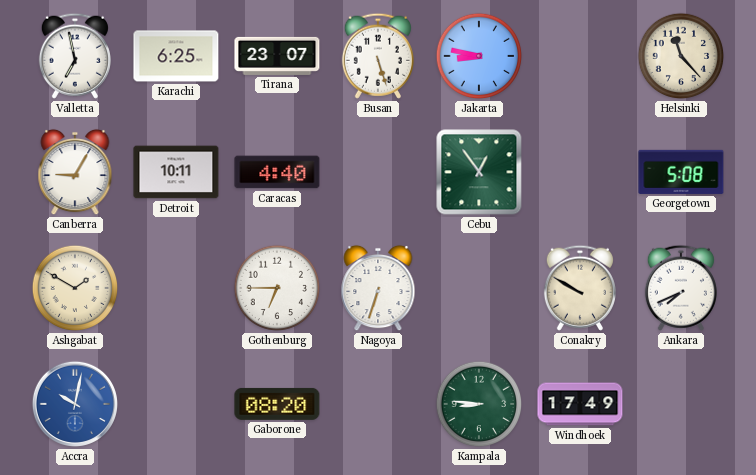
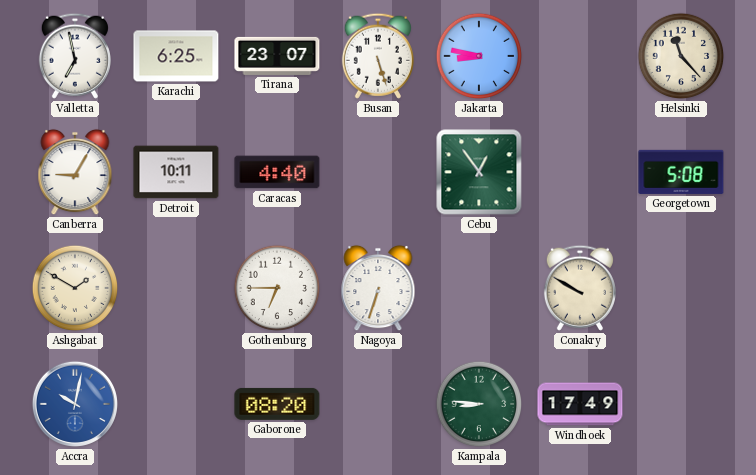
Ankara: 7:41 -> none (681, 288)
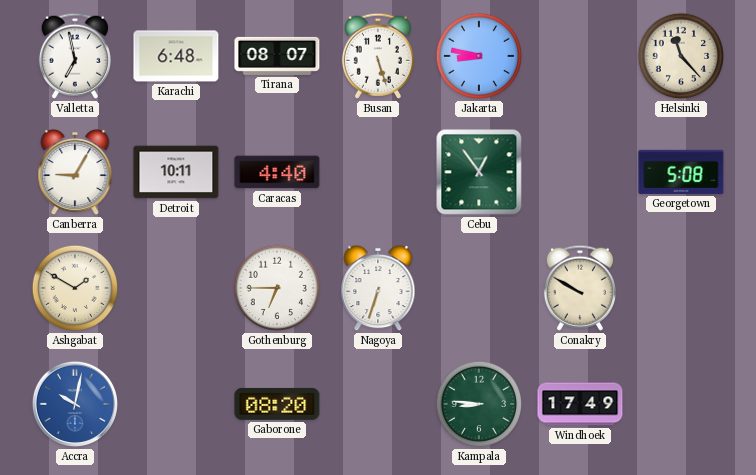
Karachi: 6:25 -> 6:48 (176, 56)
Tirana: 23:07 -> 08:07 (277, 56)
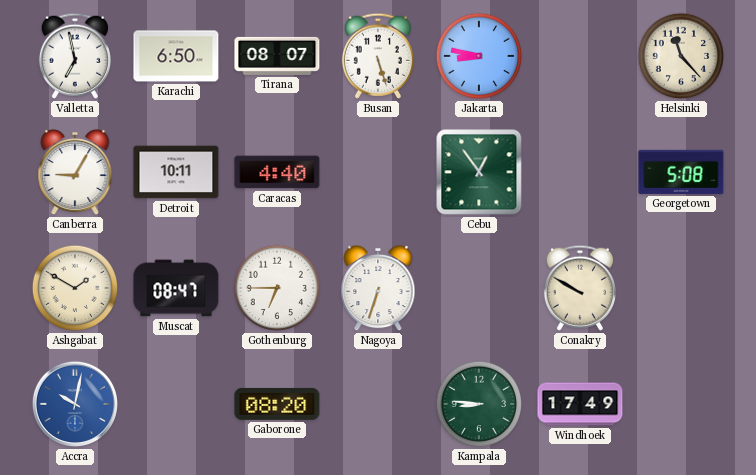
Karachi: 6:48 -> 6:50 (176, 56)
Muscat: none -> 08:47 (176, 288)
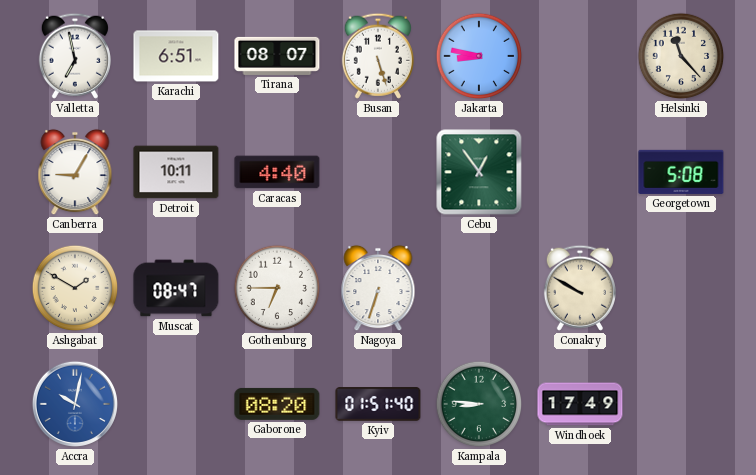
Karachi: 6:50 -> 6:51 (176, 56)
Kyiv: none -> 01:51 (378, 404)
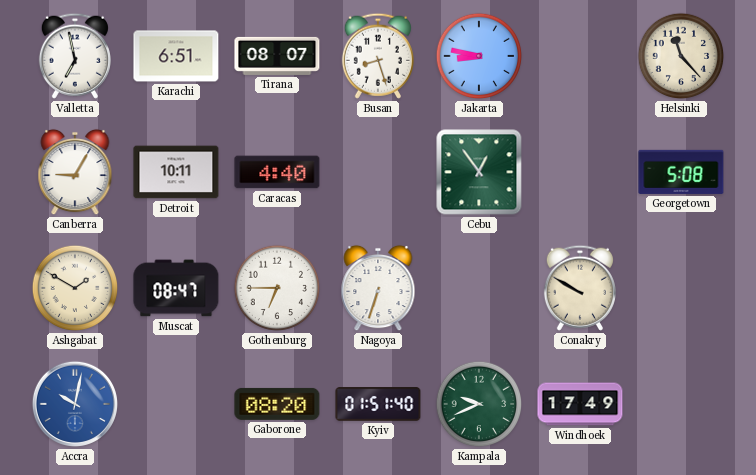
Busan: 5:27 -> 8:27 (378, 56)
Kampala: 8:46 -> 9:41 (479, 404)
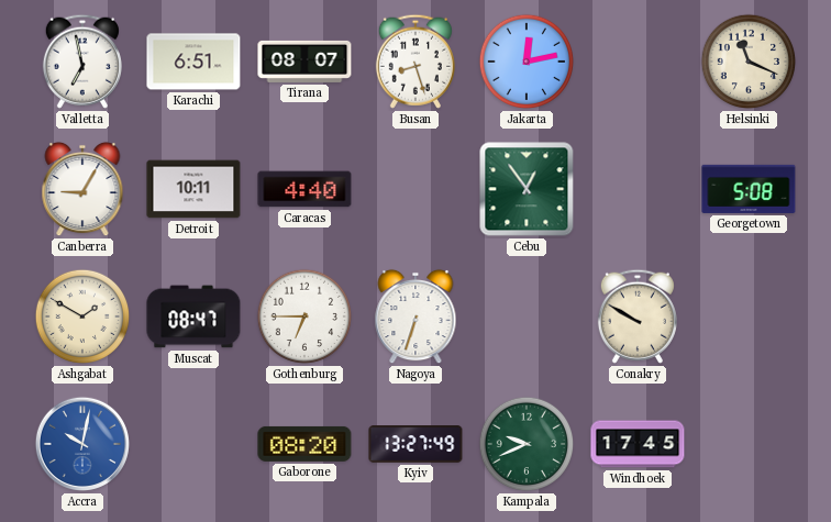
Jakarta: 8:47 -> 12:13 (527, 62)
Helsinki: 11:23 -> 11:19 (749, 62)
Kyiv: 01:51 -> 13:27 (416, 444)
Windhoek: 17:49 -> 17:45 (638, 444)
